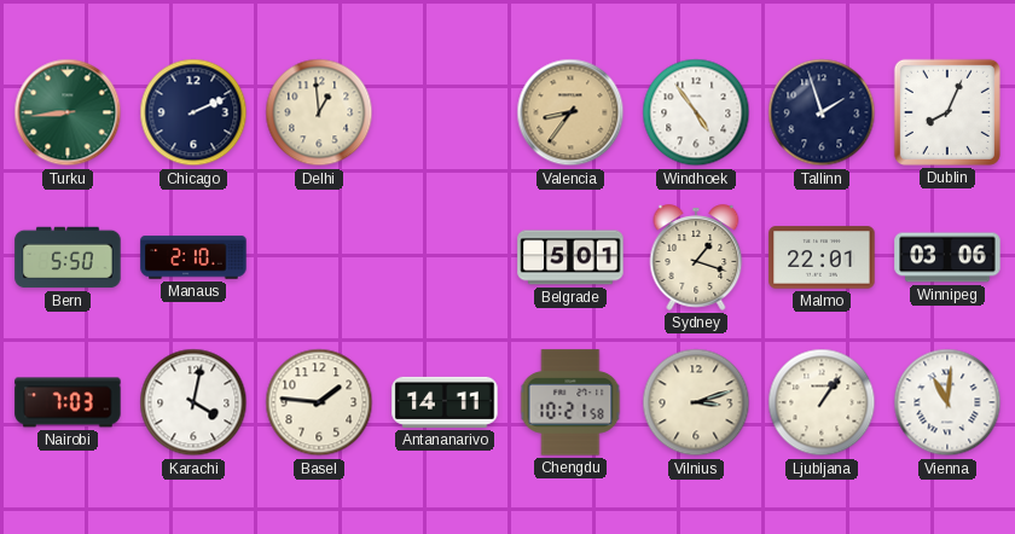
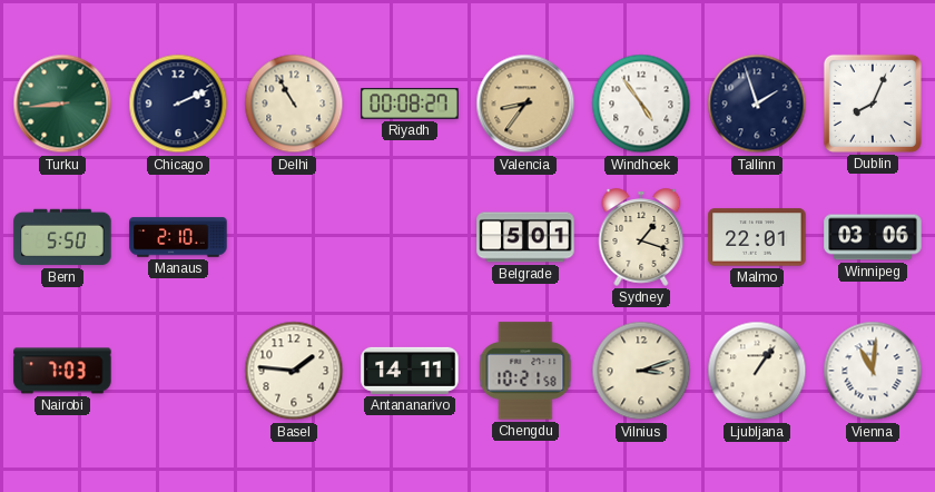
Delhi: 12:59 -> 10:55 (294, 104)
Riyadh: none -> 00:08 (410, 104)
Karachi: 4:02 -> none (193, 402)
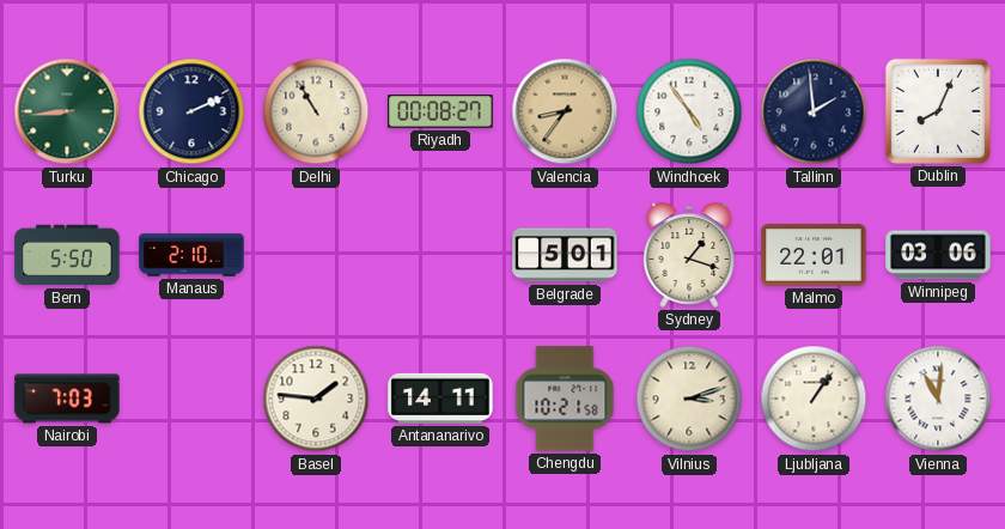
Tallinn: 1:57 -> 1:59 (814, 111)
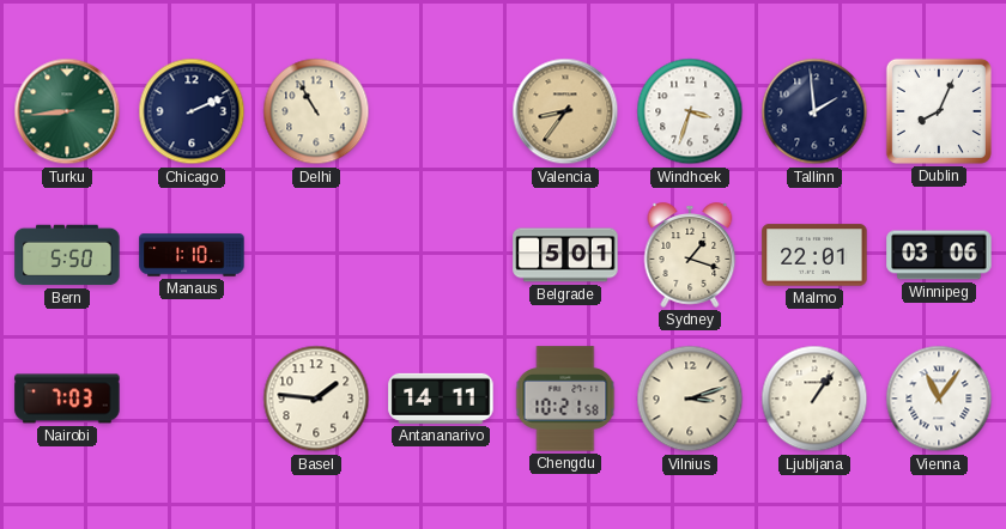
Riyadh: 00:08 -> none (440, 111)
Windhoek: 4:54 -> 3:33 (690, 111)
Manaus: 2:10 -> 1:10 (192, 255)
Vienna: 11:01 -> 11:06 (939, 399)
